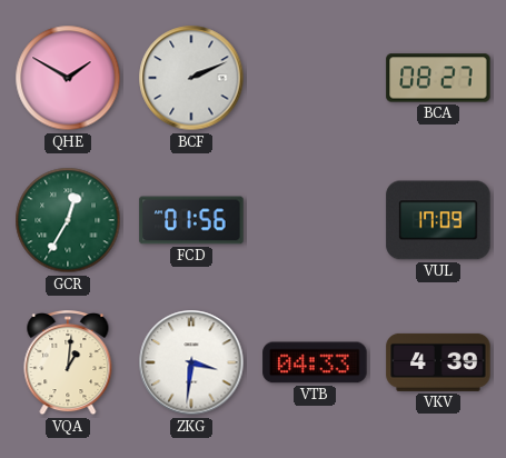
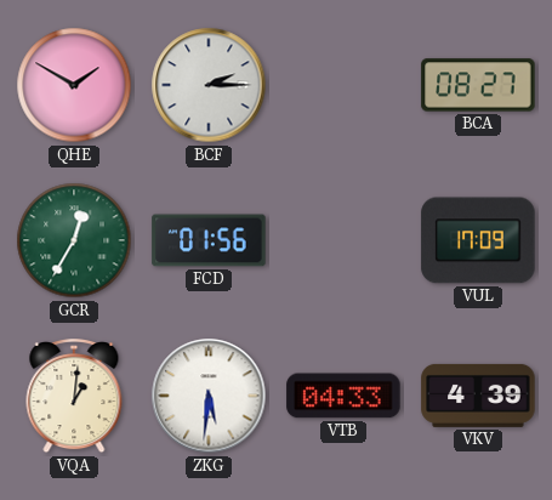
BCF: 2:11 -> 2:15 (209, 85)
ZKG: 3:31 -> 5:31 (209, 396)
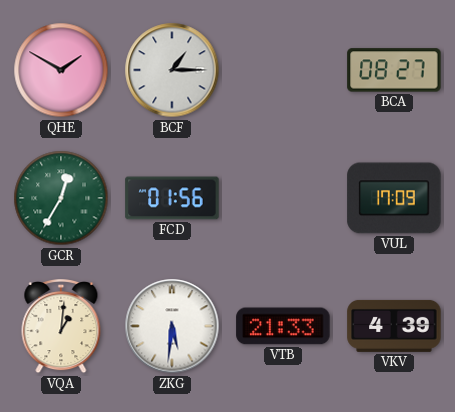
BCF: 2:15 -> 1:15 (172, 70)
VTB: 04:33 -> 21:33 (283, 326)
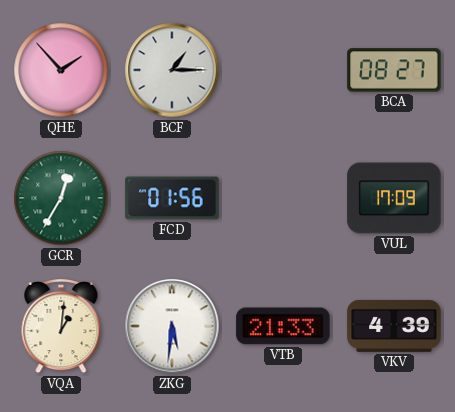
QHE: 1:50 -> 1:53 (61, 70)
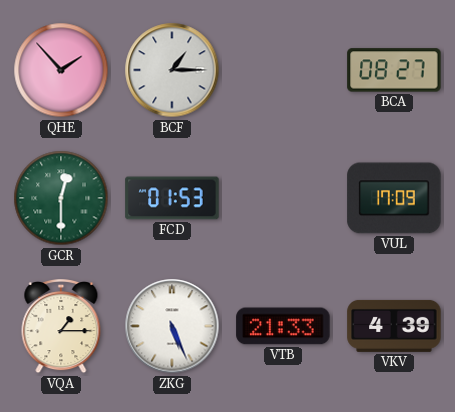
GCR: 12:35 -> 12:30 (61, 198)
FCD: 01:56 -> 01:53 (172, 198)
VQA: 1:01 -> 1:15 (61, 327)
ZKG: 5:31 -> 5:26 (172, 326)
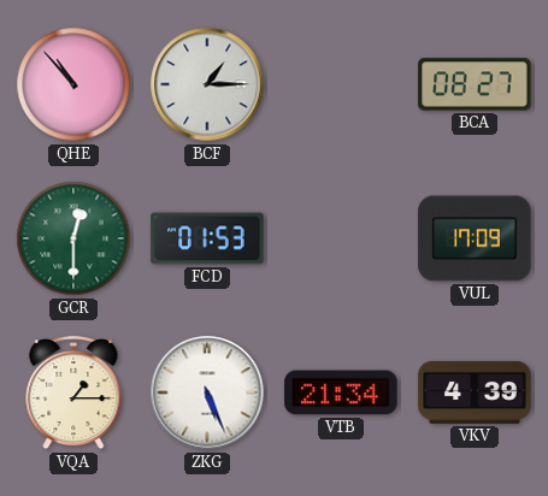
QHE: 1:53 -> 10:53 (73, 84)
VTB: 21:33 -> 21:34 (341, 392)
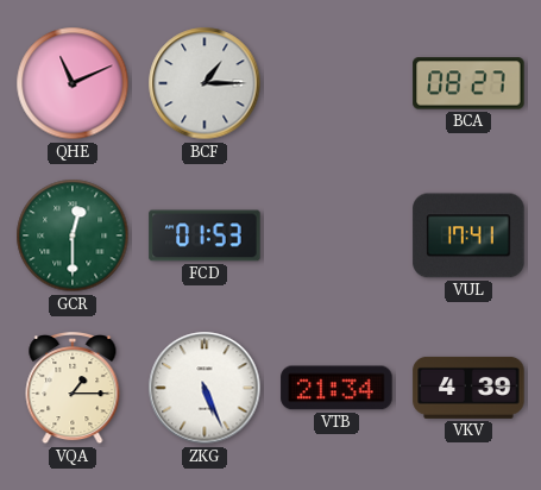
QHE: 10:53 -> 11:11 (73, 83)
VUL: 17:09 -> 17:41 (468, 235)
